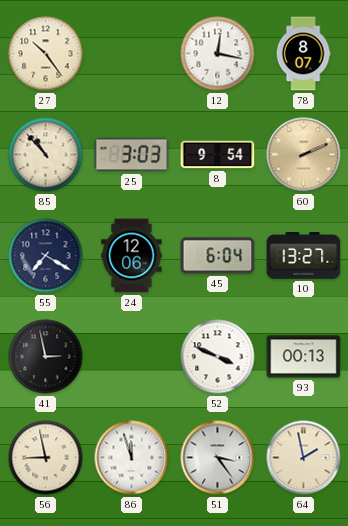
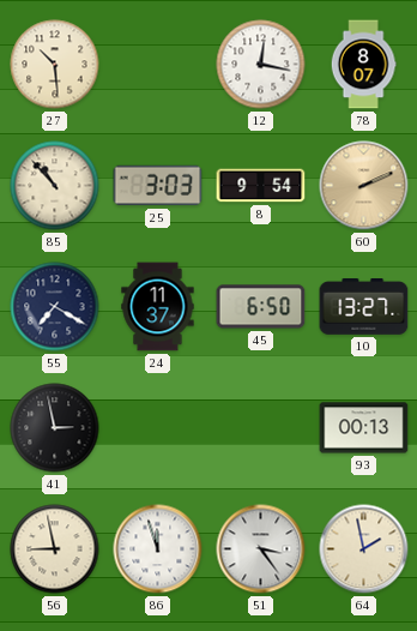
27: 10:24 -> 10:29 (55, 65)
24: 12:06 -> 11:37 (158, 307)
45: 6:04 -> 6:50 (261, 307)
52: 3:49 -> none (218, 357)
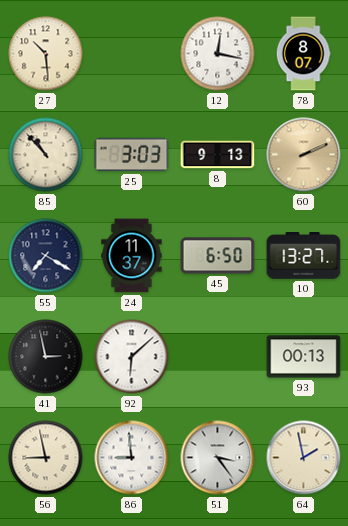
8: 9:54 -> 9:13 (218, 155)
92: none -> 6:08 (132, 357)
86: 11:57 -> 8:59 (132, 458)
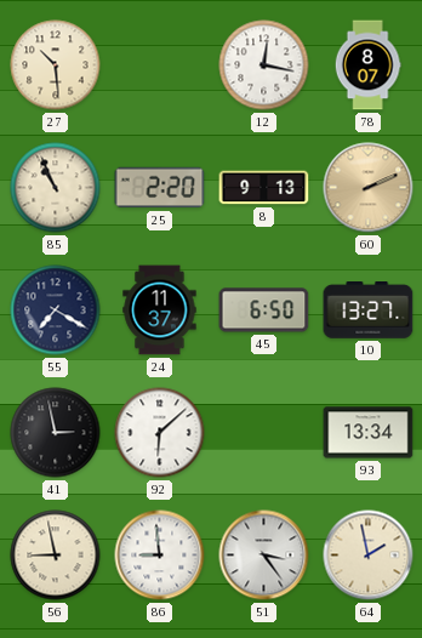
85: 10:53 -> 10:56 (56, 188)
25: 3:03 -> 2:20 (160, 188)
93: 00:13 -> 13:34 (369, 433)
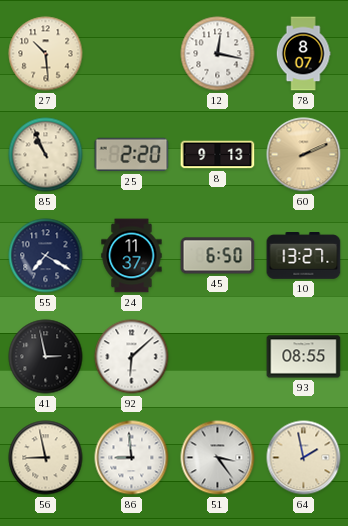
93: 13:34 -> 08:55 (304, 357)
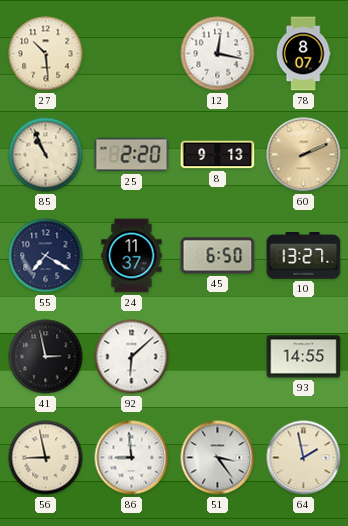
93: 08:55 -> 14:55 (304, 357)
